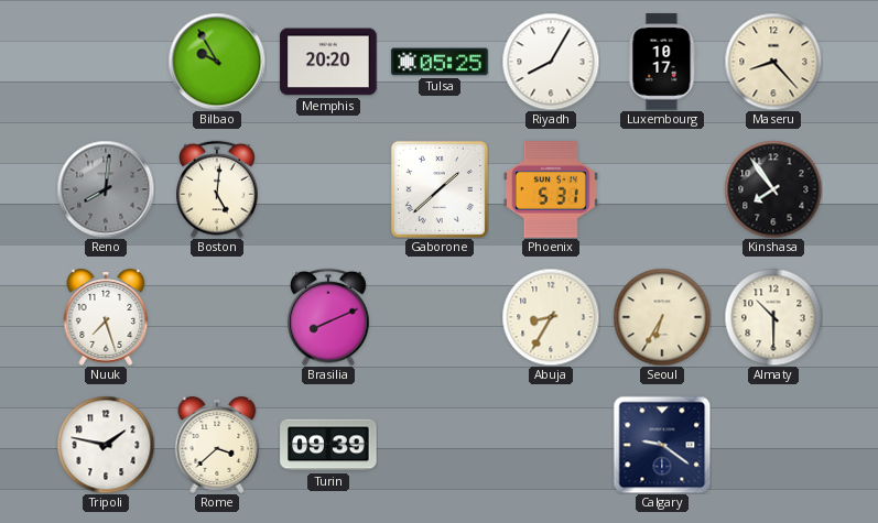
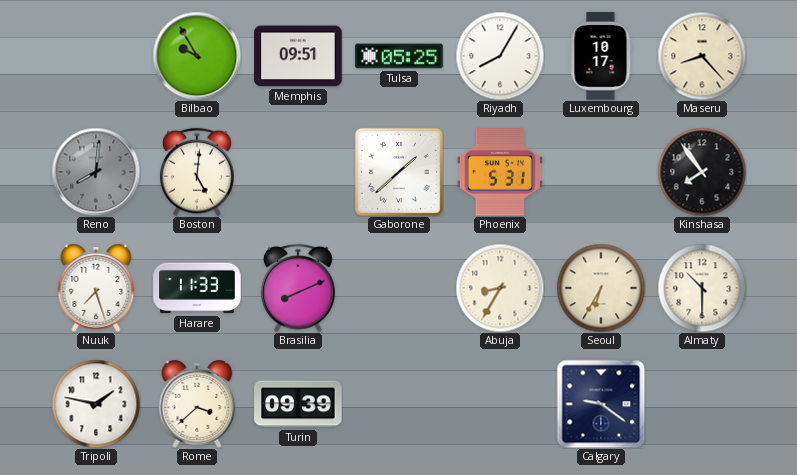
Memphis: 20:20 -> 09:51 (298, 56)
Harare: none -> 11:33 (197, 288)
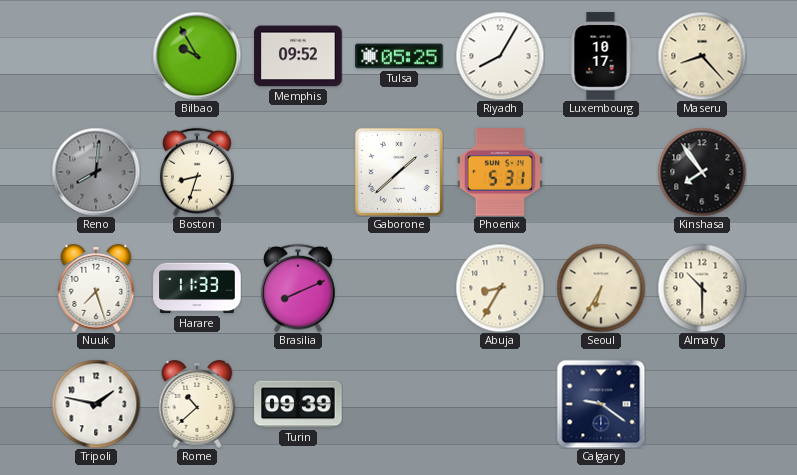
Memphis: 09:51 -> 09:52 (298, 56)
Boston: 5:01 -> 8:33 (197, 172)
Rome: 3:38 -> 10:38 (197, 405)
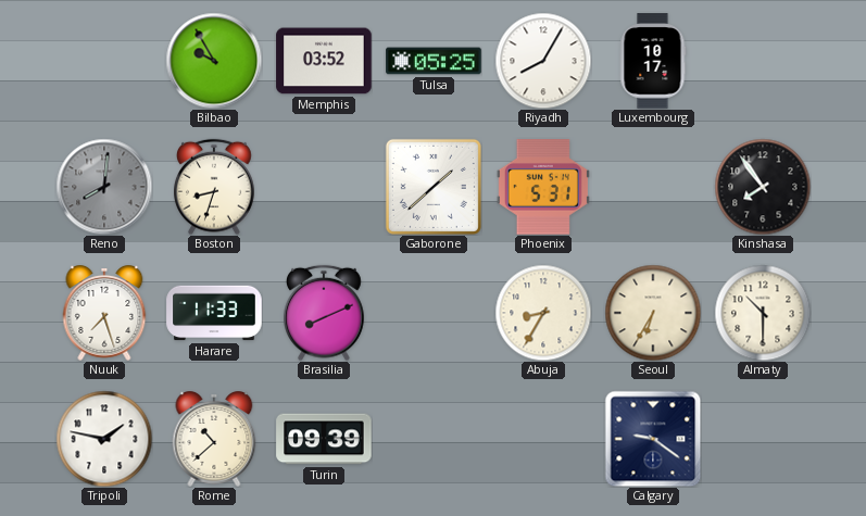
Memphis: 09:52 -> 03:52 (324, 61)
Maseru: 8:23 -> none (702, 56)
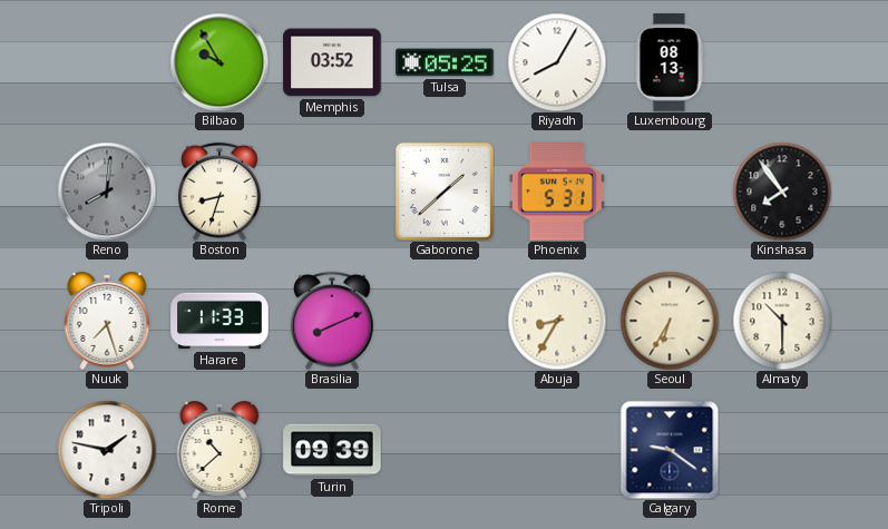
Luxembourg: 10:17 -> 08:13 (670, 62)
